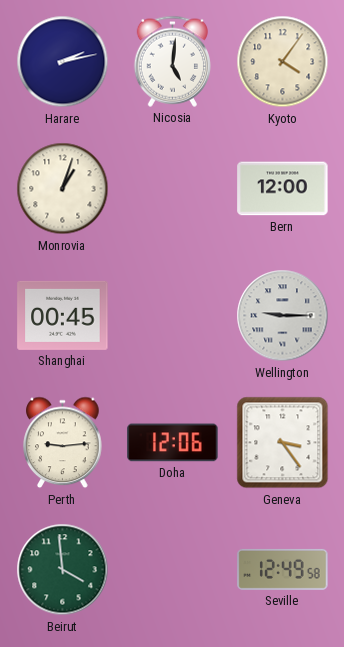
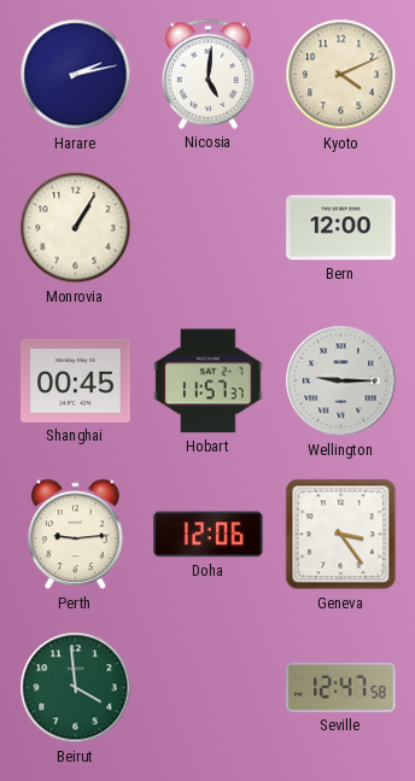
Kyoto: 4:06 -> 4:11 (341, 75)
Monrovia: 1:03 -> 1:05 (76, 228)
Hobart: none -> 11:57 (209, 381)
Seville: 12:49 -> 12:47 (341, 687)
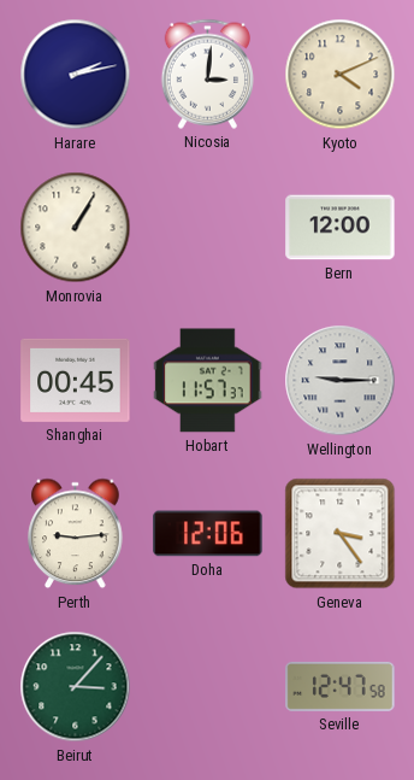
Nicosia: 5:01 -> 3:01 (207, 74)
Beirut: 3:59 -> 3:07 (76, 687)
